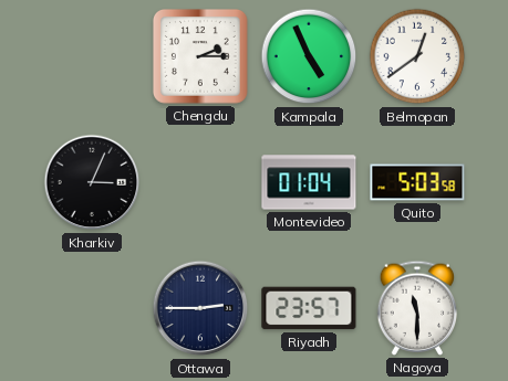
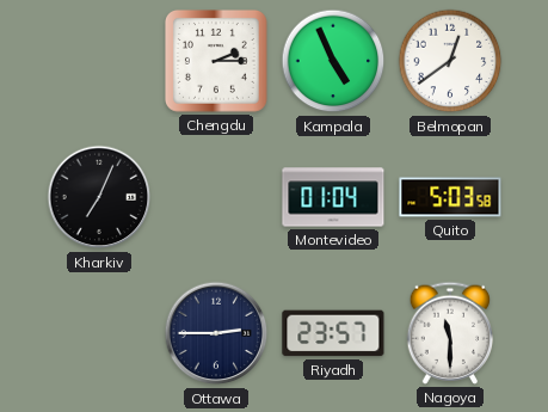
Kharkiv: 3:04 -> 7:04 (99, 197)
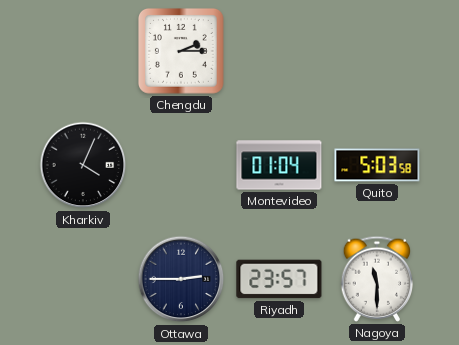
Kampala: 4:56 -> none (333, 61)
Belmopan: 12:39 -> none (450, 61)
Kharkiv: 7:04 -> 4:04 (83, 165)
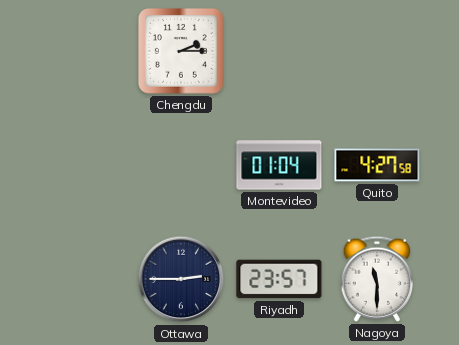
Kharkiv: 4:04 -> none (83, 165)
Quito: 5:03 -> 4:27 (377, 165)
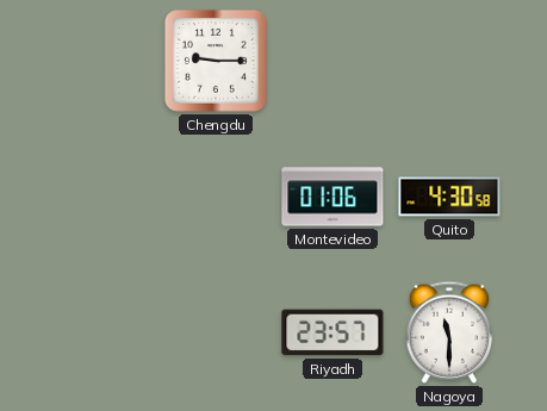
Chengdu: 2:15 -> 9:15 (217, 62)
Montevideo: 01:04 -> 01:06 (332, 197)
Quito: 4:27 -> 4:30 (449, 197)
Ottawa: 2:45 -> none (181, 279)
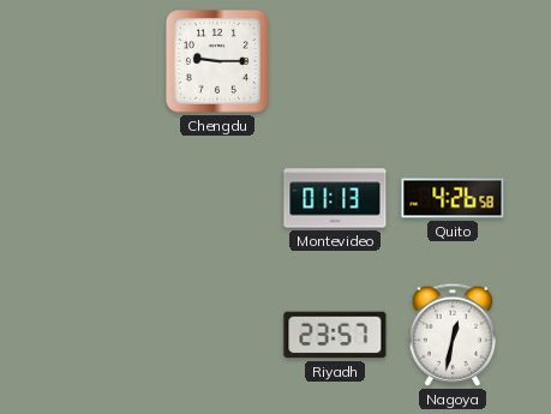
Montevideo: 01:06 -> 01:13 (335, 198)
Quito: 4:30 -> 4:26 (453, 198)
Nagoya: 11:30 -> 12:32 (453, 335)
